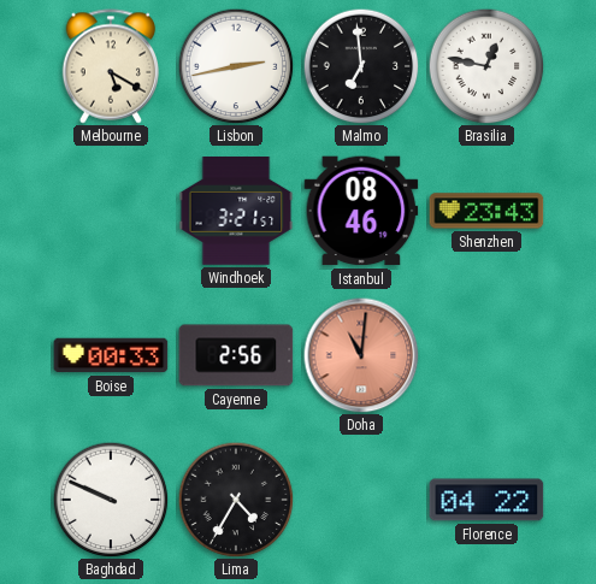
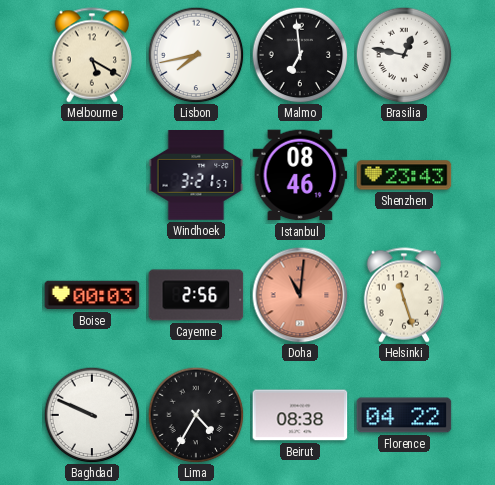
Lisbon: 2:43 -> 7:43 (196, 55)
Boise: 00:33 -> 00:03 (92, 295)
Helsinki: none -> 11:27 (403, 295)
Beirut: none -> 08:38 (300, 415)
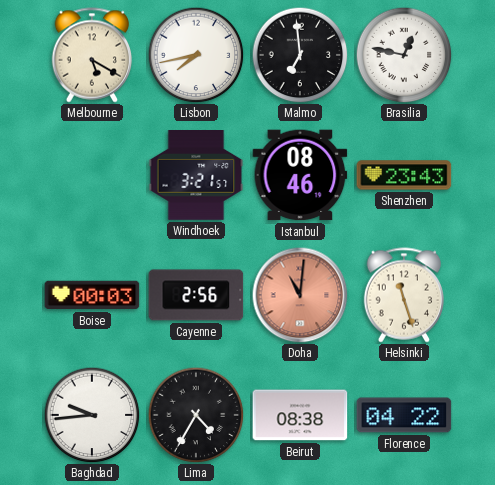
Baghdad: 9:49 -> 9:44 (92, 415)
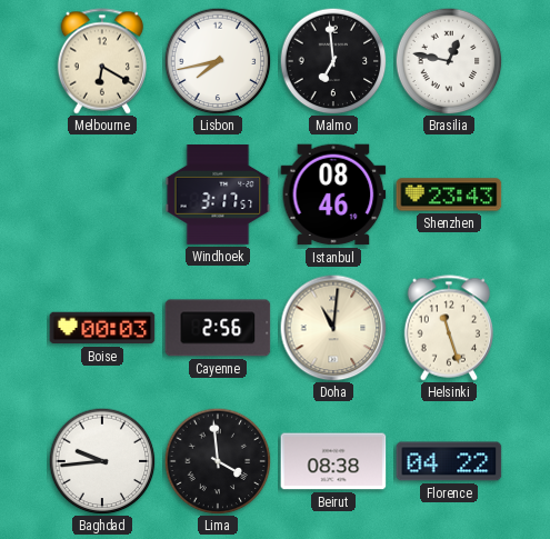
Melbourne: 5:20 -> 6:20 (101, 61)
Windhoek: 3:21 -> 3:17 (218, 196)
Doha dial: salmon -> cream (333, 328)
Lima: 4:35 -> 3:59 (218, 461)
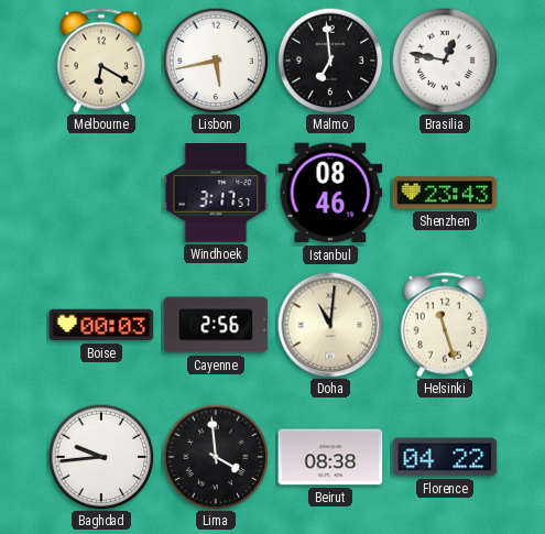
Lisbon: 7:43 -> 5:43 (216, 61)
